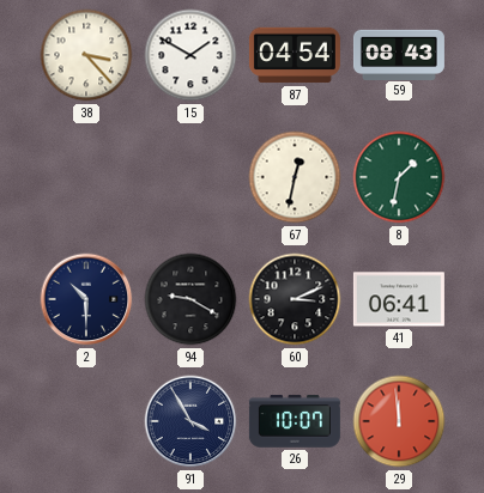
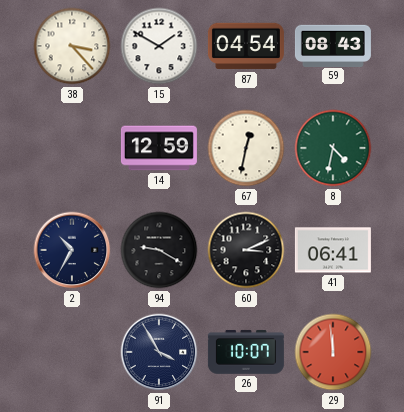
14: none -> 12:59 (159, 148)
8: 1:32 -> 4:32 (333, 148)
2: 10:30 -> 10:35 (72, 250)
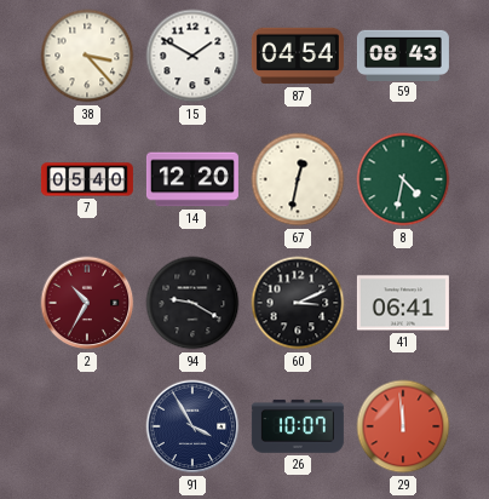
7: none -> 05:40 (87, 179)
14: 12:59 -> 12:20 (192, 179)
2 dial: navy -> burgundy (87, 303)
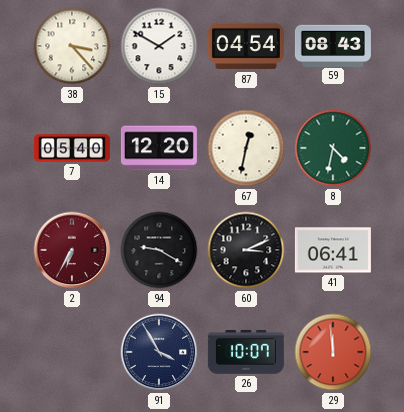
2: 10:35 -> 6:35 (72, 250)
